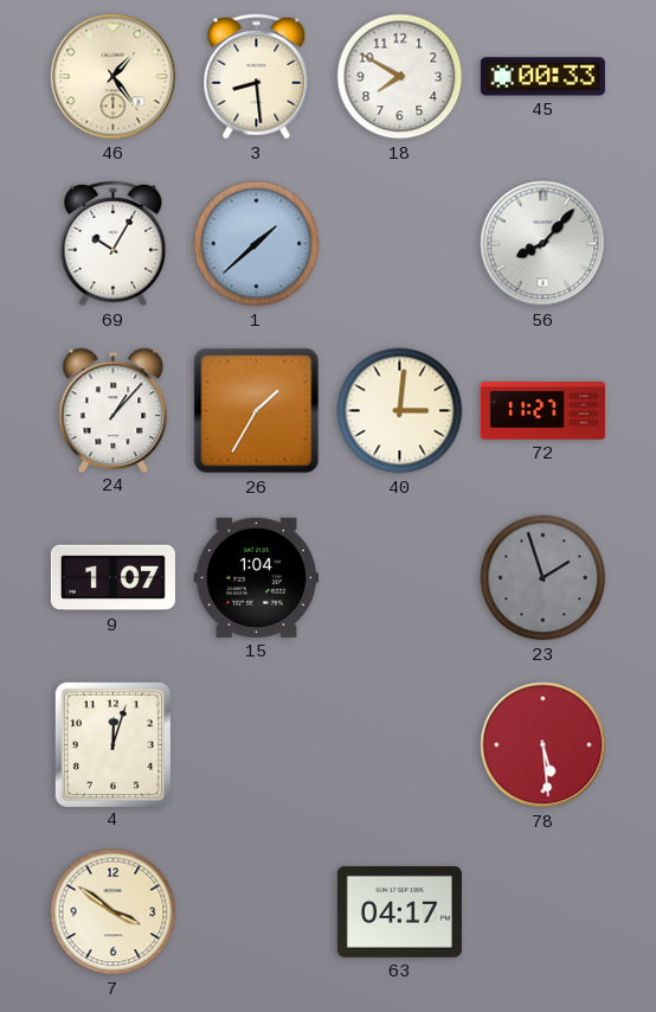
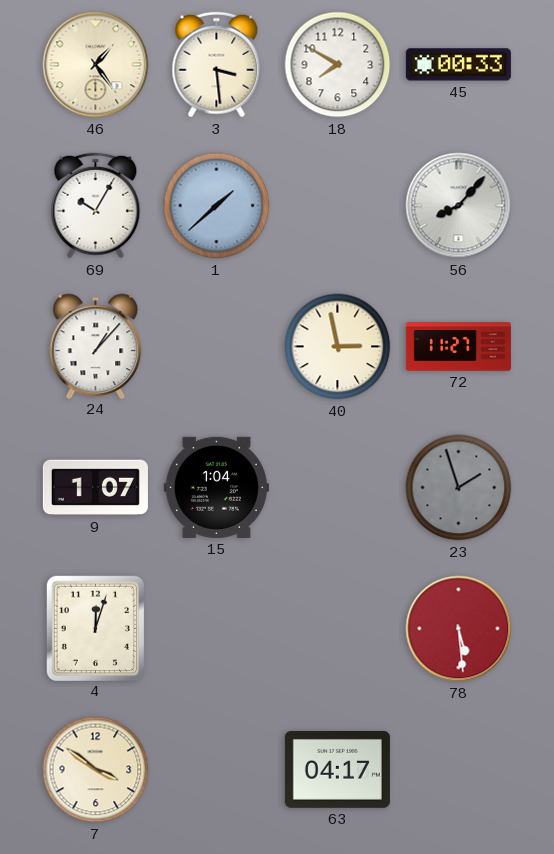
3: 8:29 -> 3:29 (217, 65)
26: 1:35 -> none (257, 411)
40: 3:01 -> 2:58 (338, 347)
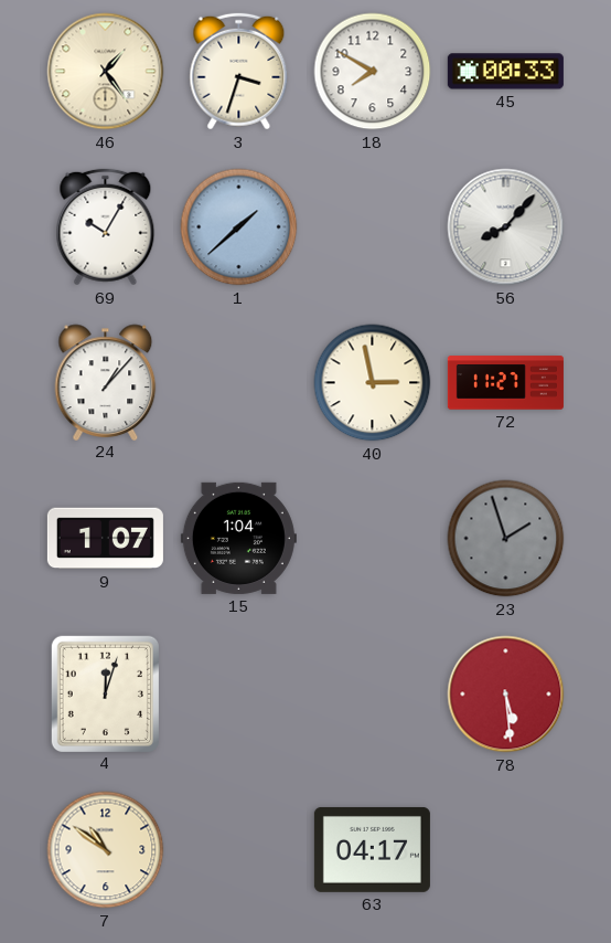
3: 3:29 -> 3:33 (239, 72)
7: 3:51 -> 10:51 (106, 850)
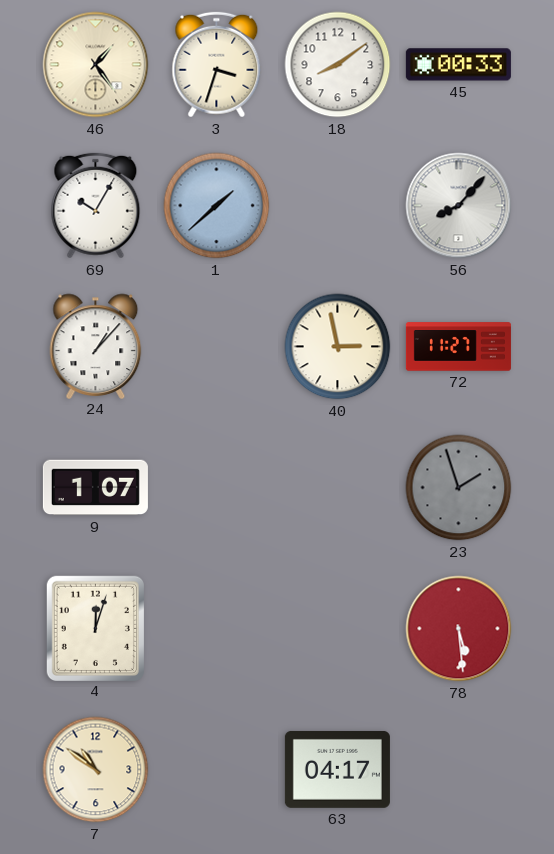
18: 7:50 -> 8:09 (338, 65)
15: 1:04 -> none (238, 538)
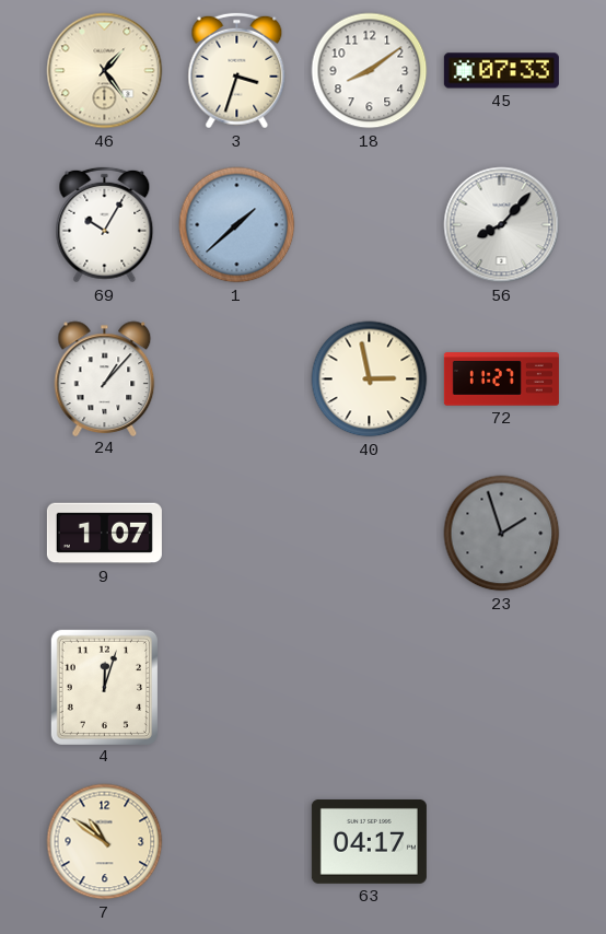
45: 00:33 -> 07:33 (501, 71)
78: 5:29 -> none (459, 629)
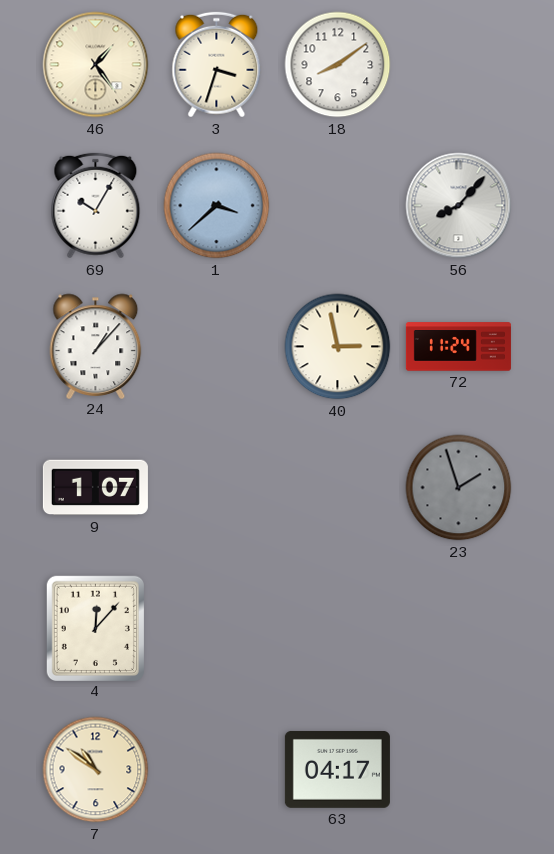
45: 07:33 -> none (501, 71)
1: 1:38 -> 3:38 (217, 206)
72: 11:27 -> 11:24 (458, 347)
4: 12:03 -> 12:07 (95, 628)
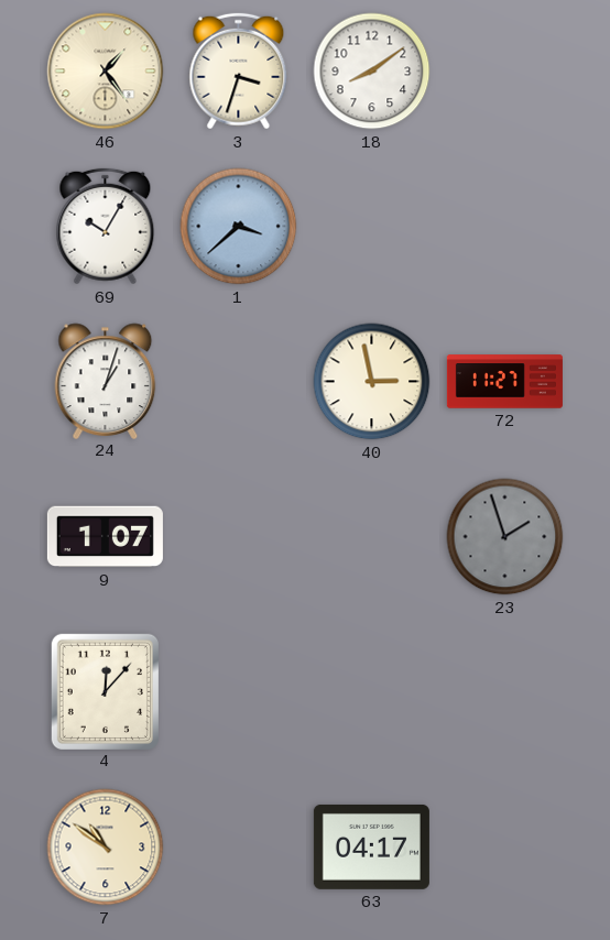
56: 8:07 -> none (459, 206)
24: 1:07 -> 1:03 (106, 381)
72: 11:24 -> 11:27 (504, 382)
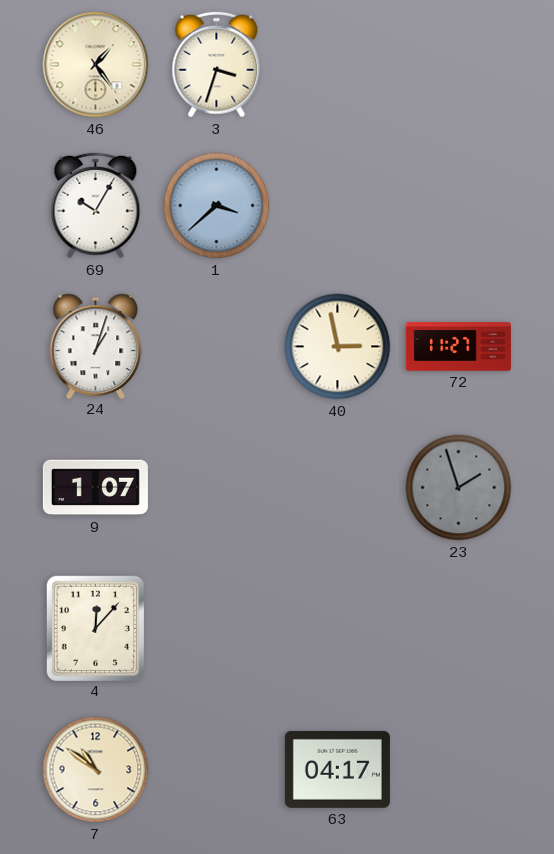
18: 8:09 -> none (372, 72)
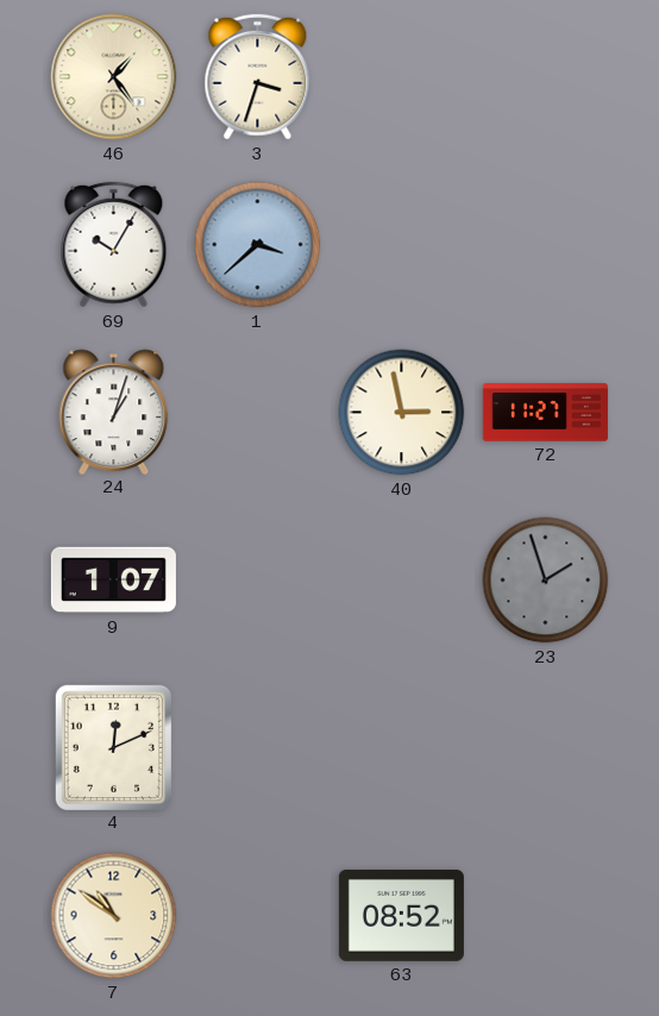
4: 12:07 -> 12:11 (113, 747)
63: 04:17 -> 08:52 (401, 915)
